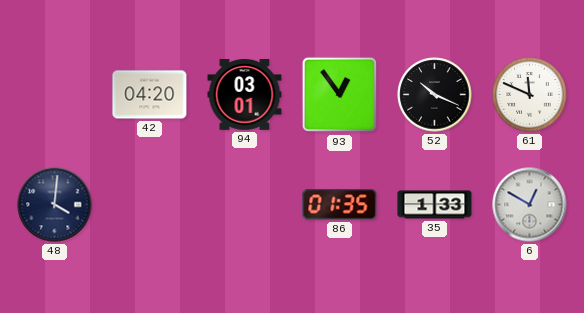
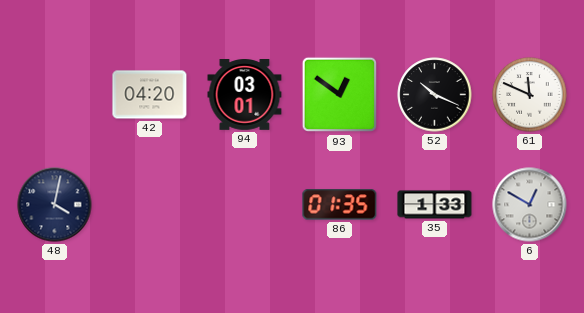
93: 12:54 -> 12:51 (339, 95)
48: 4:01 -> 4:02 (55, 205)
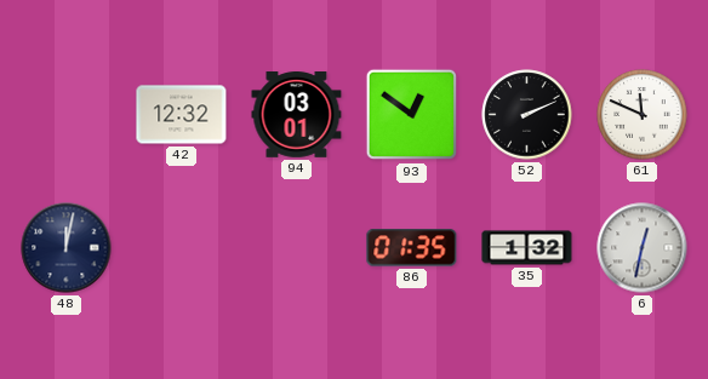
42: 04:20 -> 12:32 (182, 115)
52: 10:19 -> 2:11 (527, 115)
48: 4:02 -> 12:02 (67, 248)
35: 1:33 -> 1:32 (527, 248)
6: 12:50 -> 12:32 (643, 248)
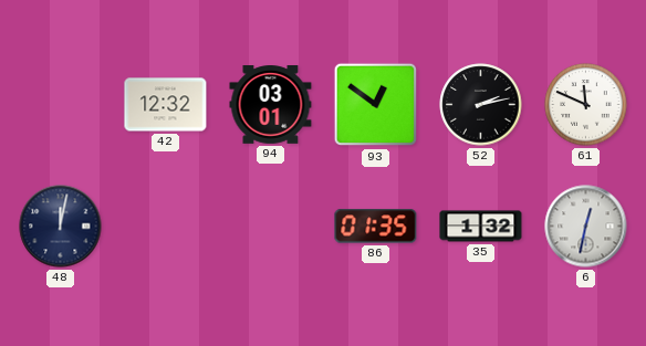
52: 2:11 -> 2:13 (481, 105)
